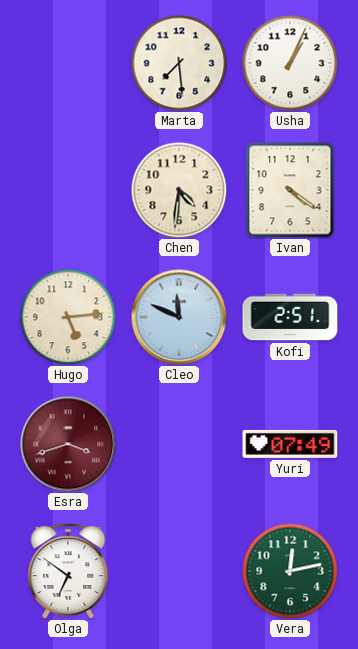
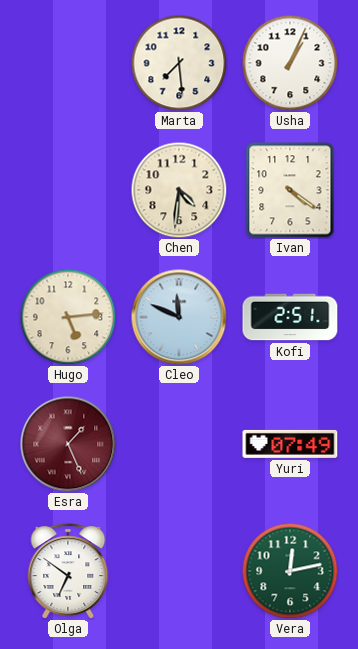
Esra: 3:42 -> 1:26 (68, 444)
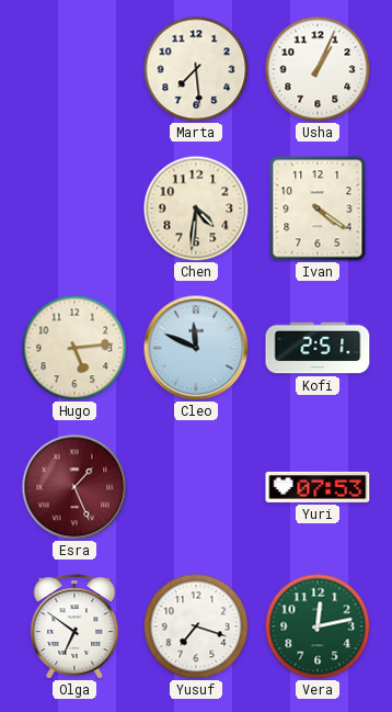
Yuri: 07:49 -> 07:53 (318, 487)
Yusuf: none -> 7:18 (196, 626)
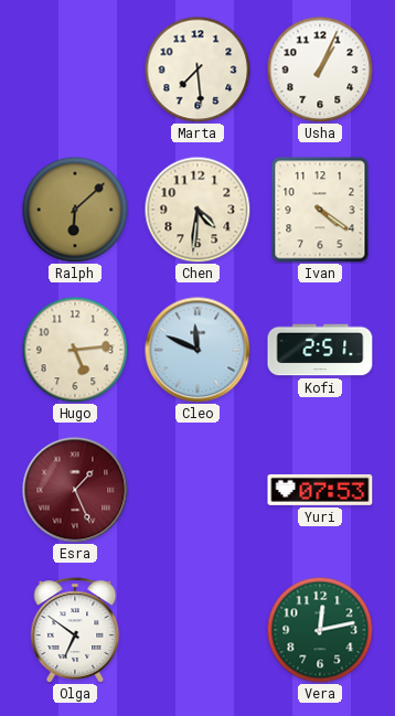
Ralph: none -> 6:08 (75, 210)
Yusuf: 7:18 -> none (196, 626)
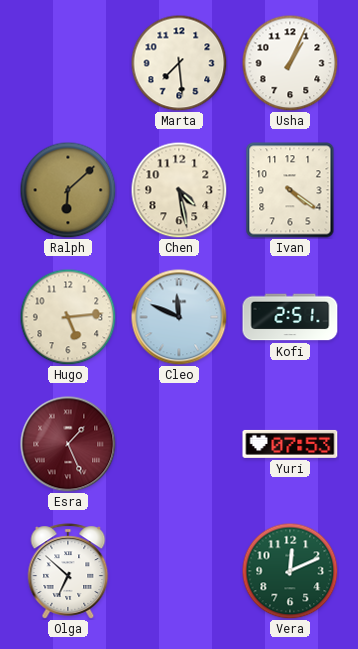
Chen: 4:31 -> 4:28 (179, 190)
Olga: 6:51 -> 6:52 (68, 571)
Vera: 12:13 -> 12:11 (290, 571)
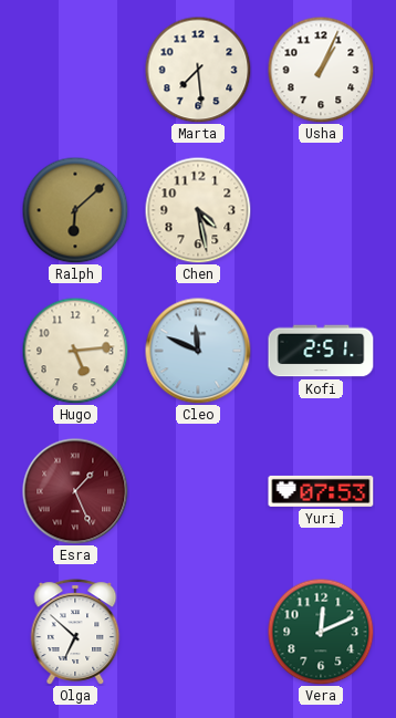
Ivan: 4:21 -> none (290, 190)
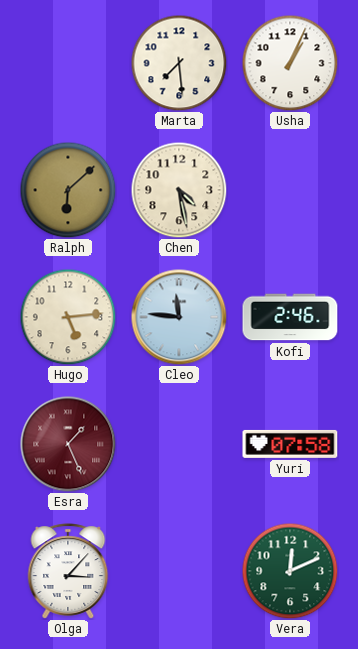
Cleo: 11:49 -> 11:46 (179, 317)
Kofi: 2:51 -> 2:46 (290, 317)
Yuri: 07:53 -> 07:58 (290, 444)
Olga: 6:52 -> 3:07 (68, 571)
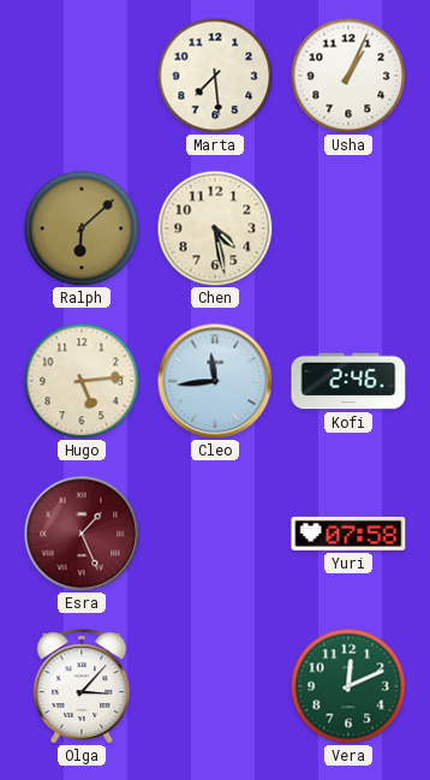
Cleo: 11:46 -> 11:44 (215, 381)
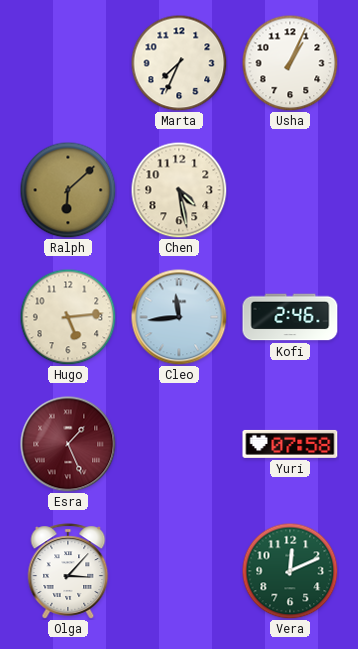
Marta: 7:29 -> 7:34 (179, 63)
